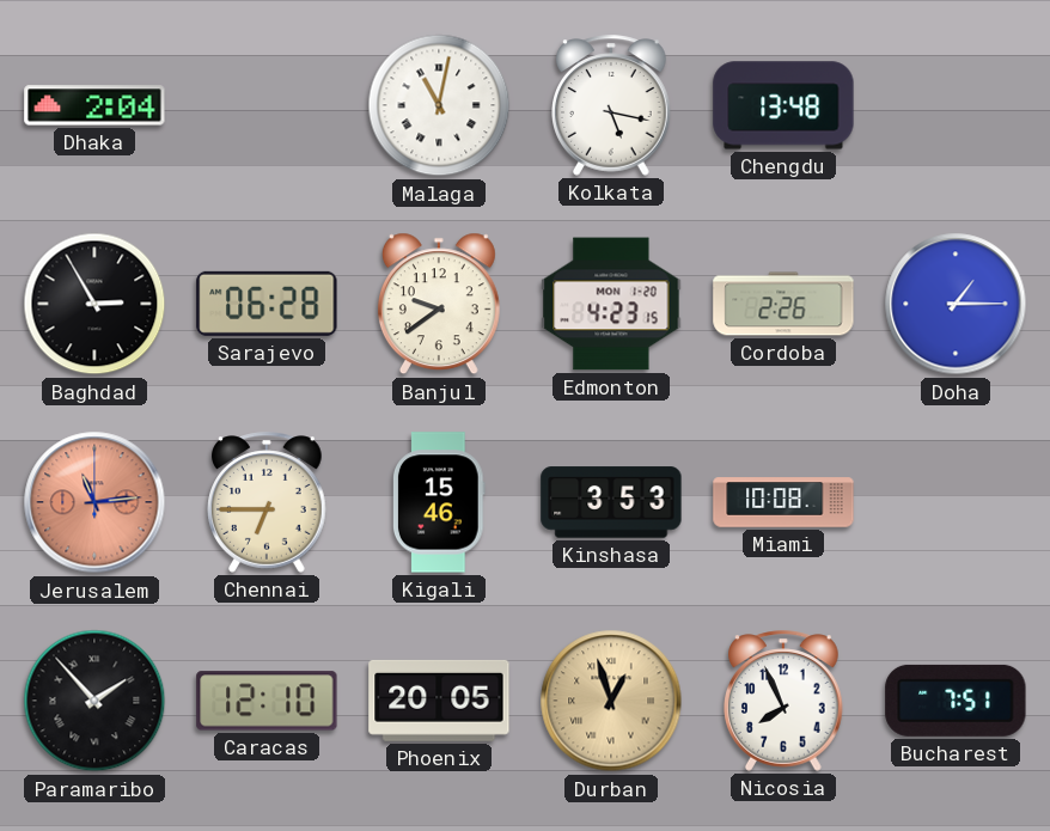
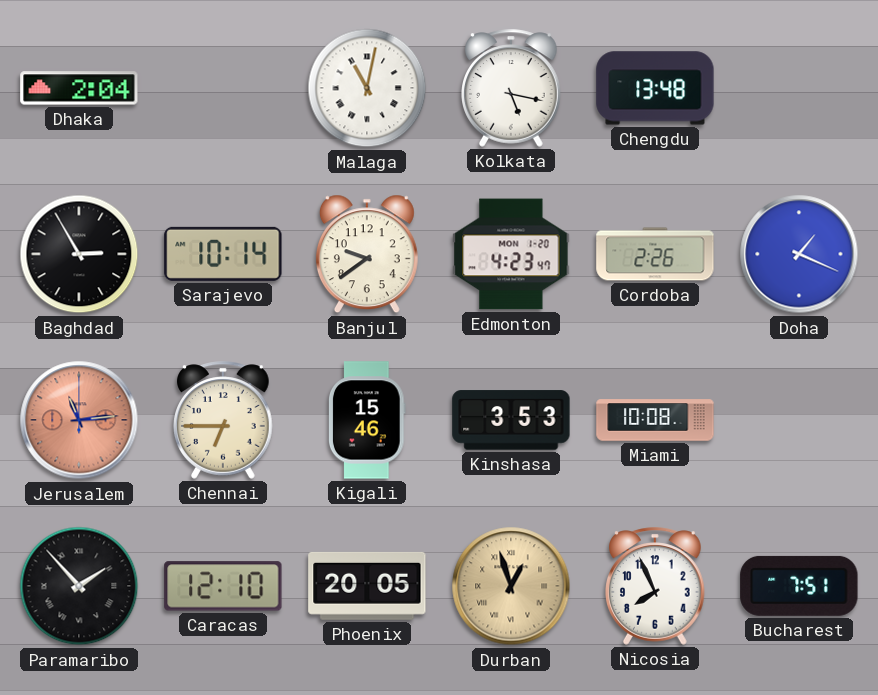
Sarajevo: 06:28 -> 10:14 (223, 254)
Edmonton: 4:23:15 -> 4:23:47 (511, 254)
Doha: 1:15 -> 1:19 (799, 254)
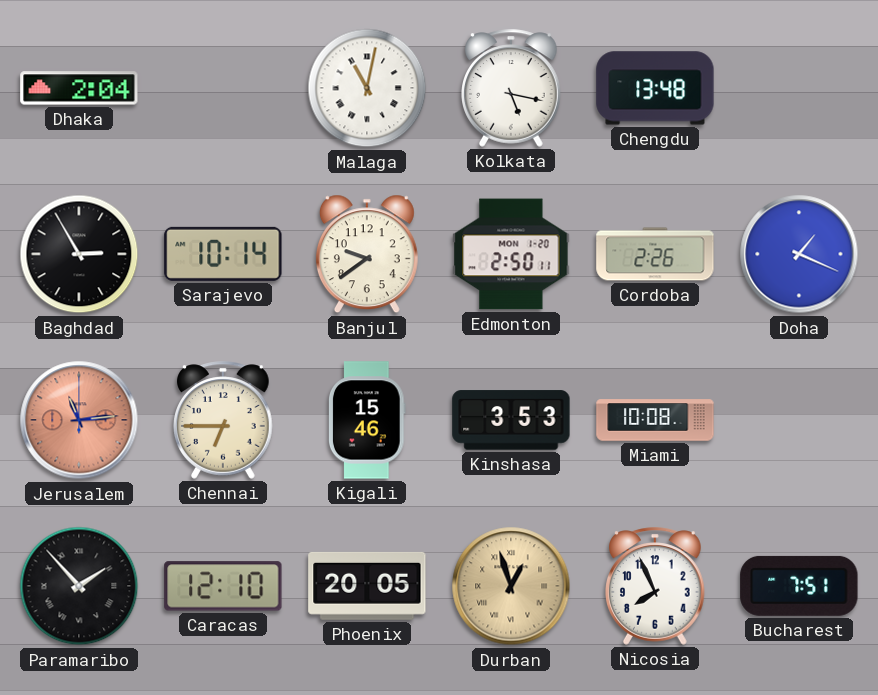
Edmonton: 4:23 -> 2:50 (511, 254)
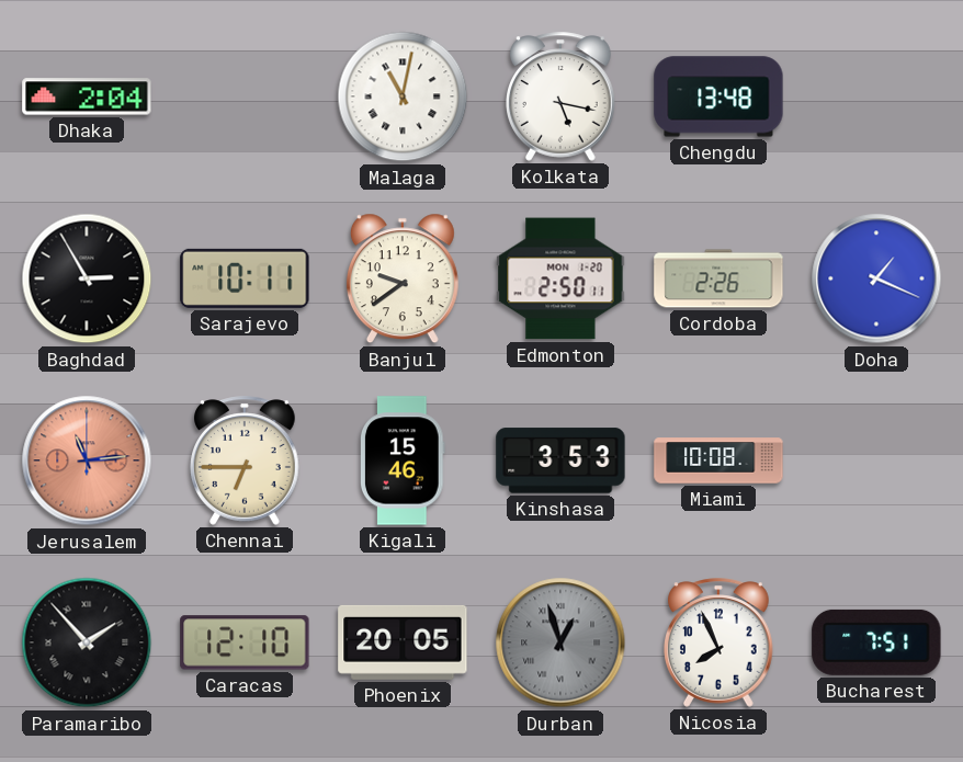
Sarajevo: 10:14 -> 10:11 (245, 278)
Durban dial: champagne -> grey (560, 642)
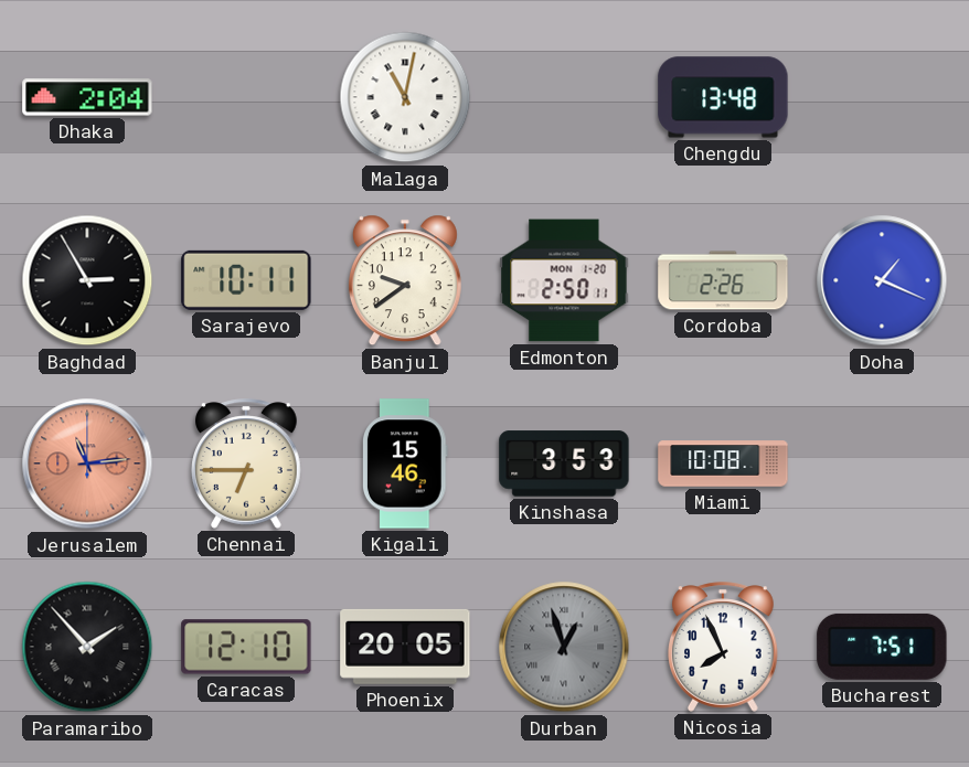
Kolkata: 5:17 -> none (562, 96)
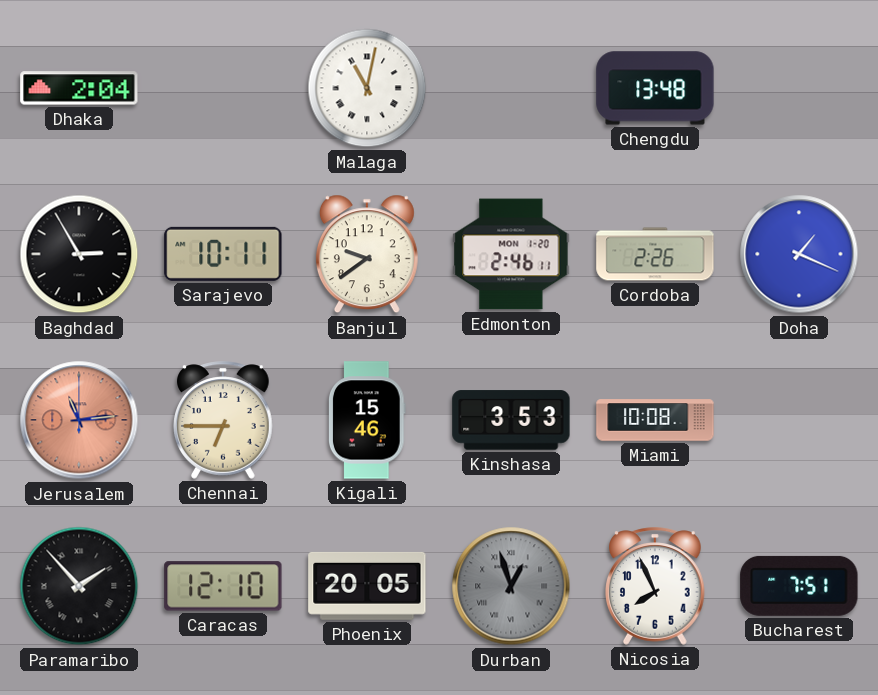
Edmonton: 2:50 -> 2:46 (511, 254)
